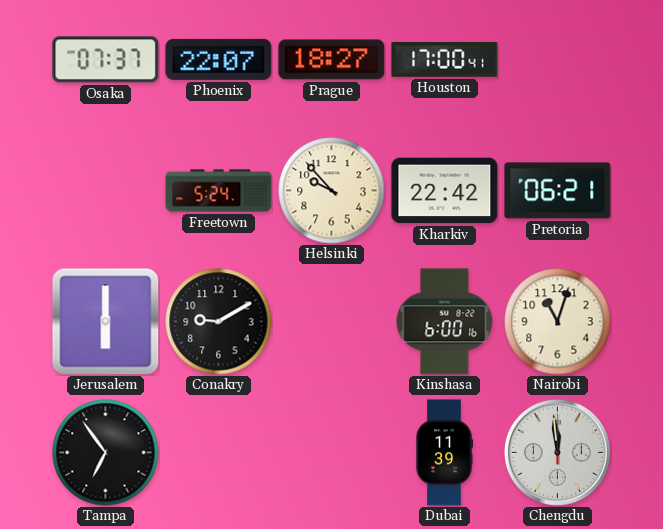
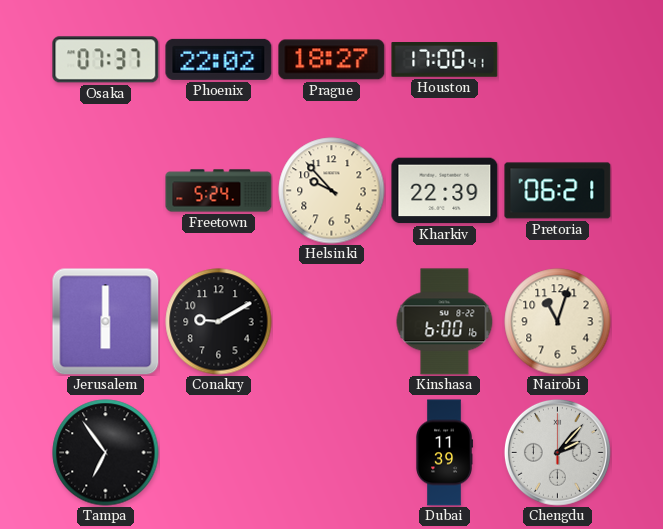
Phoenix: 22:07 -> 22:02 (219, 59)
Kharkiv: 22:42 -> 22:39 (445, 191)
Chengdu: 11:59 -> 2:07 (557, 452)
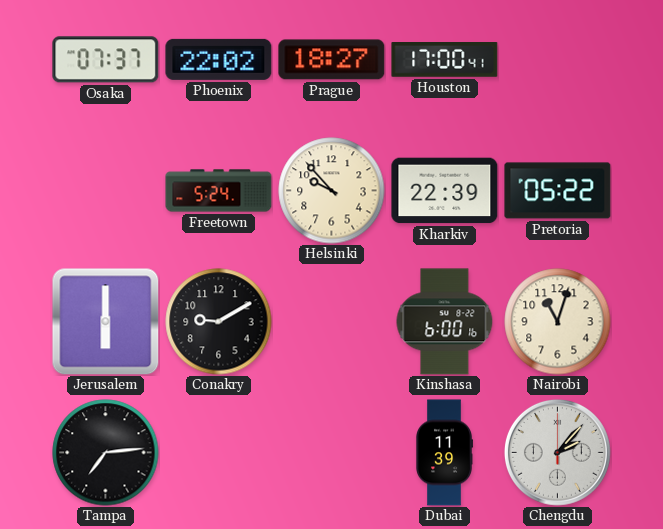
Pretoria: 06:21 -> 05:22 (558, 191)
Tampa: 6:54 -> 7:14 (106, 453)
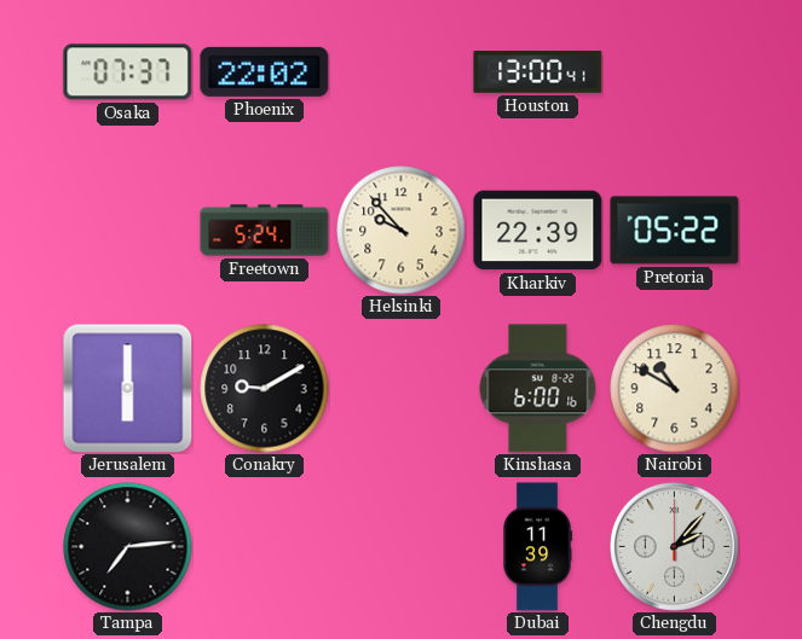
Prague: 18:27 -> none (332, 60)
Houston: 17:00 -> 13:00 (538, 72)
Nairobi: 11:03 -> 10:50 (675, 389)
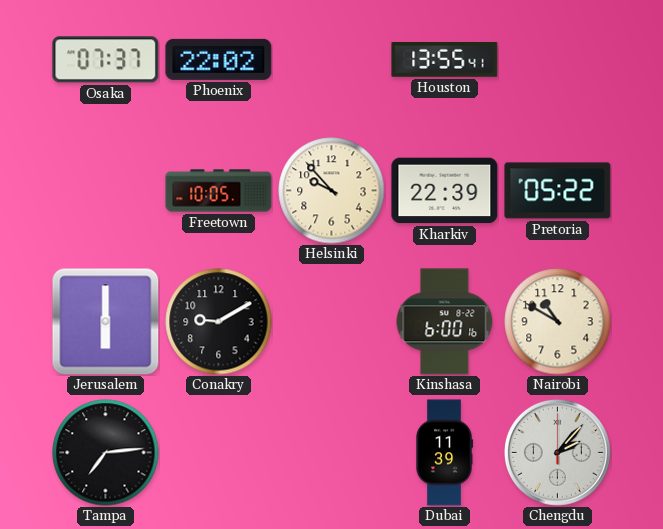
Houston: 13:00 -> 13:55 (445, 60)
Freetown: 5:24 -> 10:05 (219, 191)
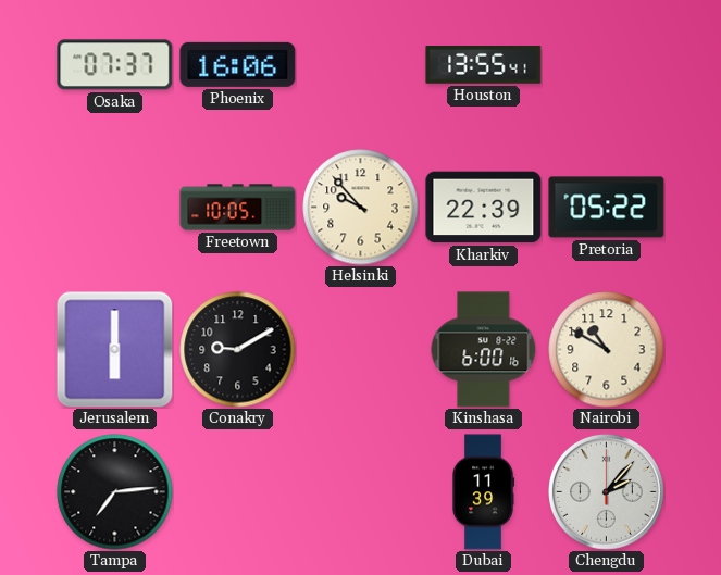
Phoenix: 22:02 -> 16:06 (238, 64)
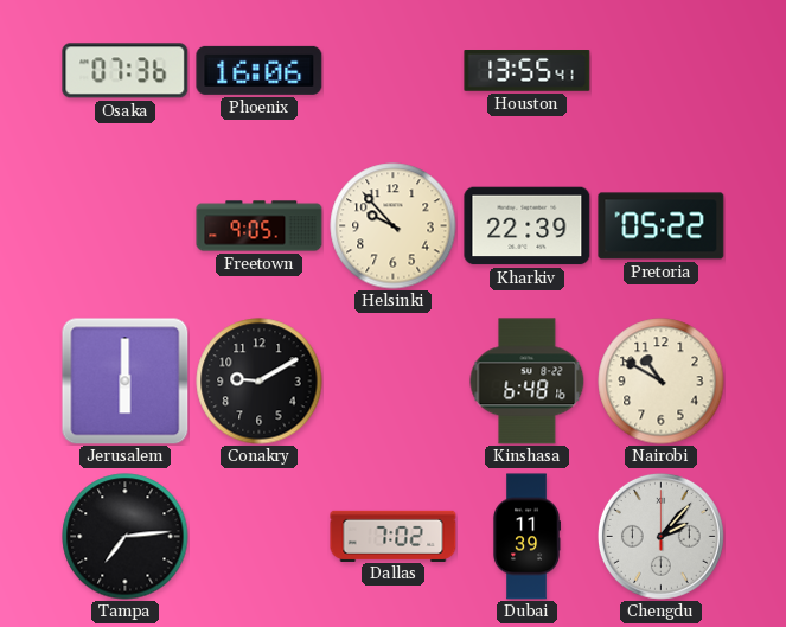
Osaka: 07:37 -> 07:36 (126, 71)
Freetown: 10:05 -> 9:05 (260, 226)
Kinshasa: 6:00 -> 6:48 (528, 382)
Dallas: none -> 7:02 (394, 536)
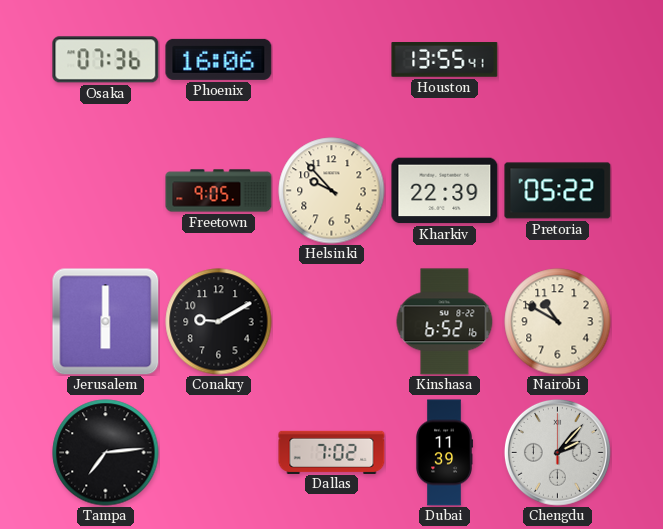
Kinshasa: 6:48 -> 6:52 (445, 322)
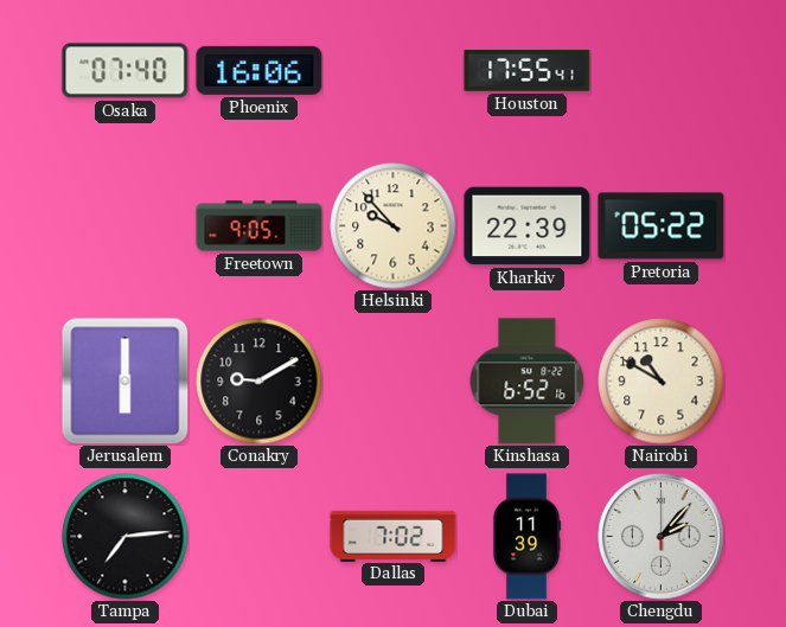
Osaka: 07:36 -> 07:40 (126, 71)
Houston: 13:55 -> 17:55 (528, 71)
